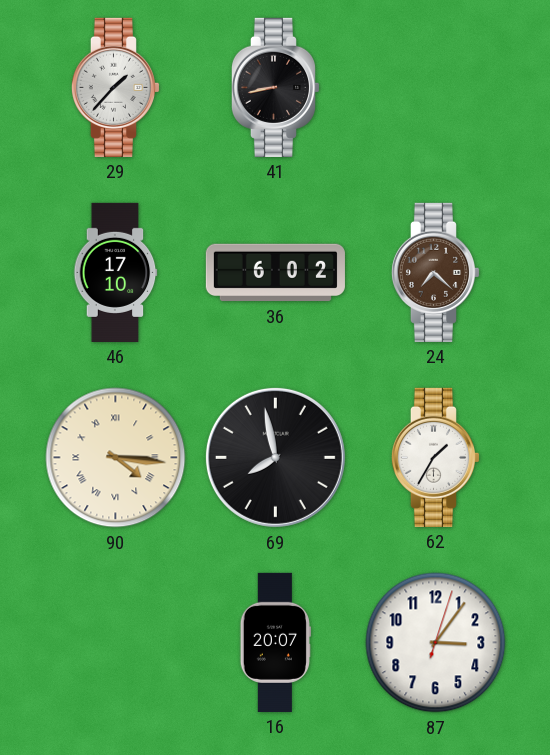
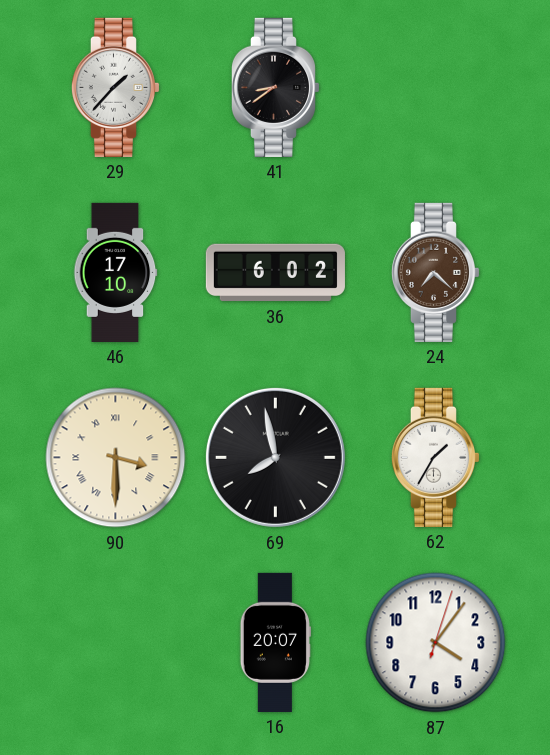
41: 8:43 -> 8:39 (275, 87)
90: 4:16 -> 3:30 (116, 458)
87: 3:06 -> 4:06 (436, 643)
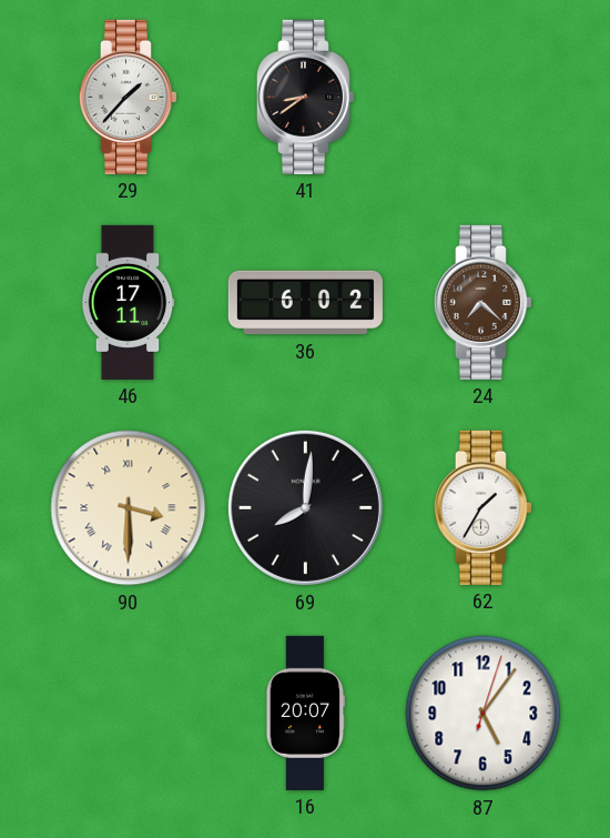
46: 17:10 -> 17:11 (129, 302)
69: 7:58 -> 8:01 (305, 507)
87: 4:06 -> 5:06 (484, 714)
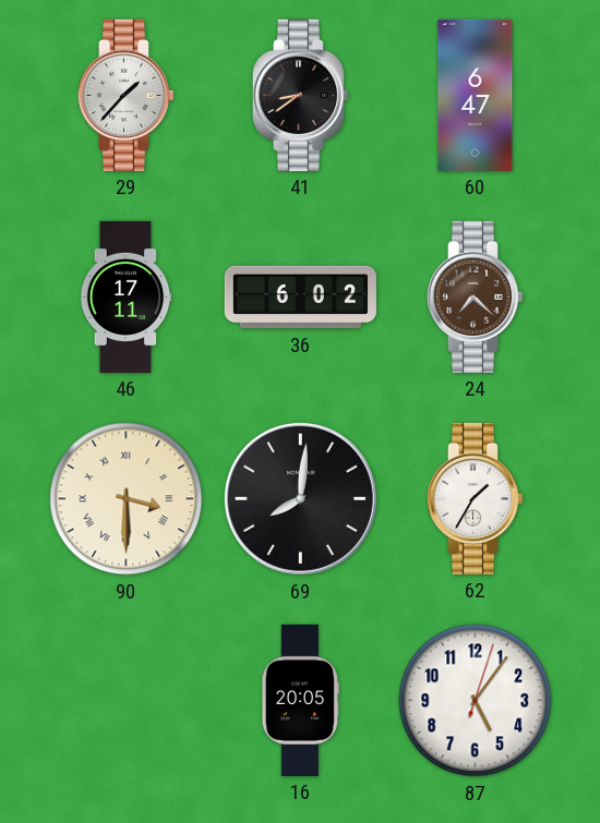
60: none -> 6:47 (476, 95)
16: 20:07 -> 20:05 (300, 700)
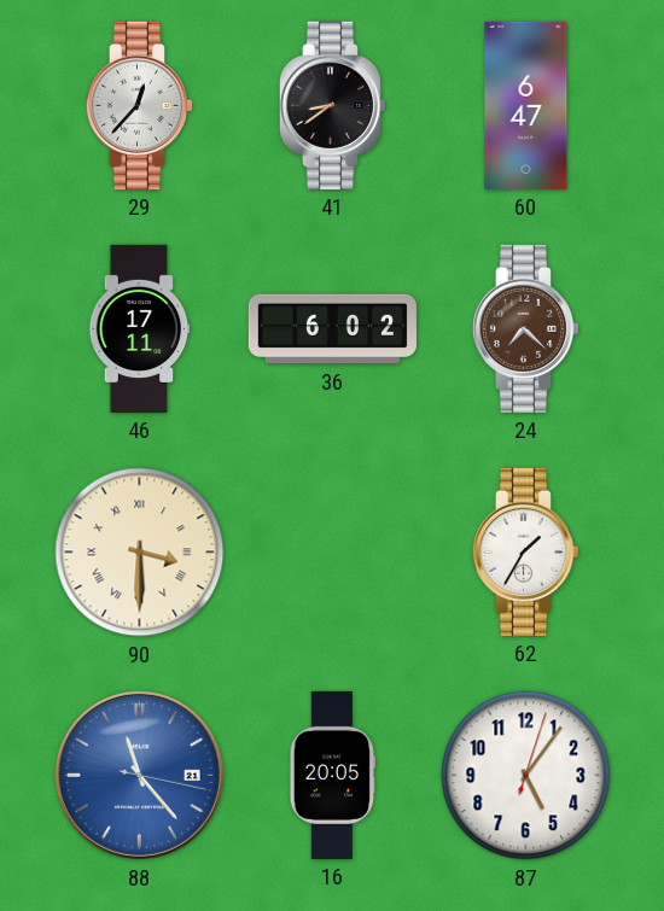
29: 1:37 -> 12:37 (139, 105)
69: 8:01 -> none (300, 498)
88: none -> 11:23 (139, 775)
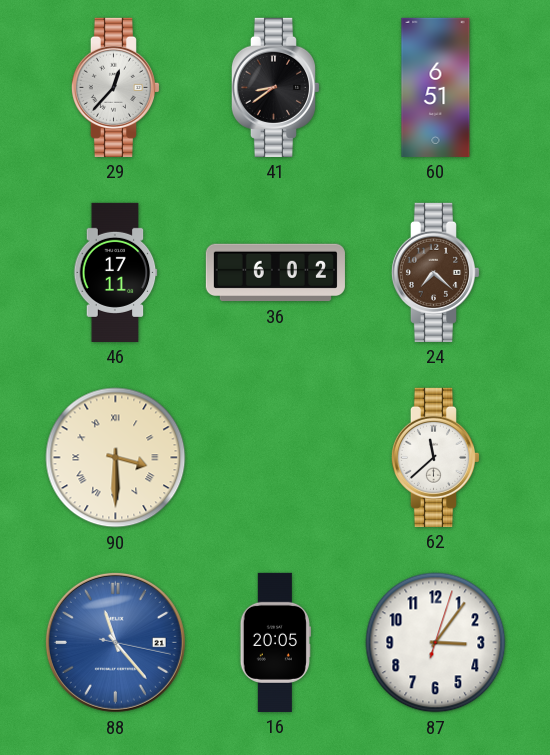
60: 6:47 -> 6:51 (436, 87)
62: 1:35 -> 11:38 (435, 457)
87: 5:06 -> 3:06 (436, 643)
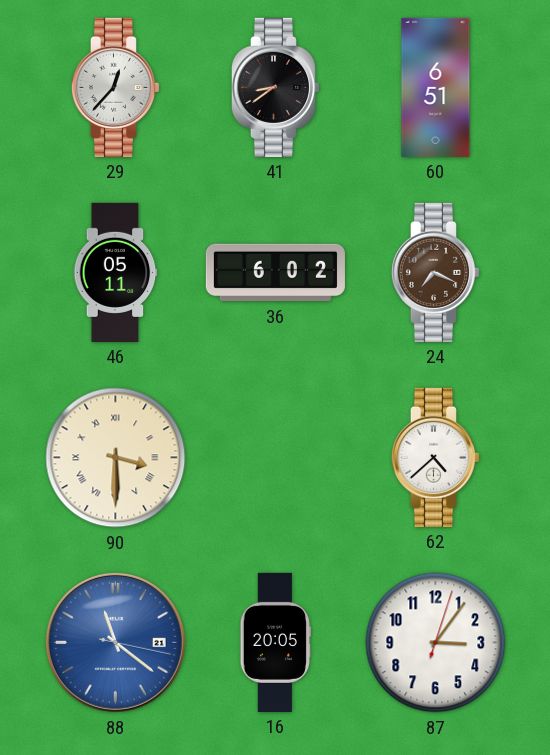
46: 17:11 -> 05:11 (116, 272)
24: 7:22 -> 7:19 (435, 272)
62: 11:38 -> 4:38 (435, 457)
88: 11:23 -> 11:21 (115, 642)
